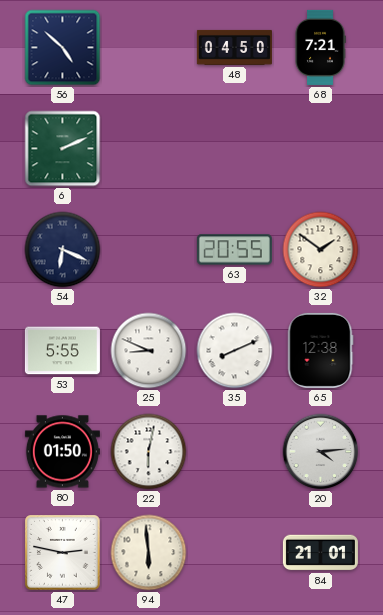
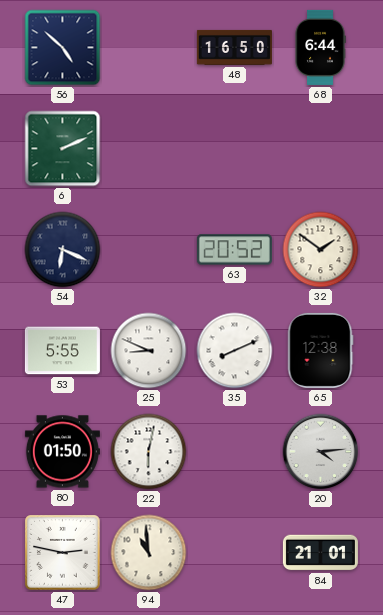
48: 04:50 -> 16:50 (234, 47)
68: 7:21 -> 6:44 (320, 47)
63: 20:55 -> 20:52 (234, 250)
94: 5:59 -> 10:59 (149, 553)
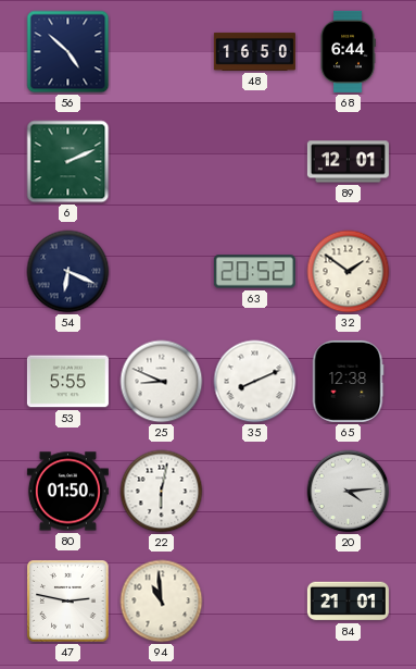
89: none -> 12:01 (348, 162)
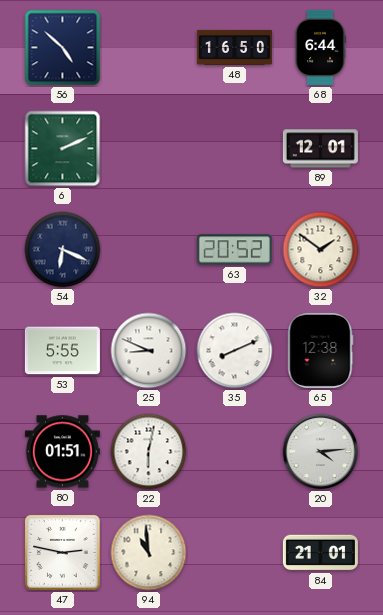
80: 01:50 -> 01:51 (62, 452)
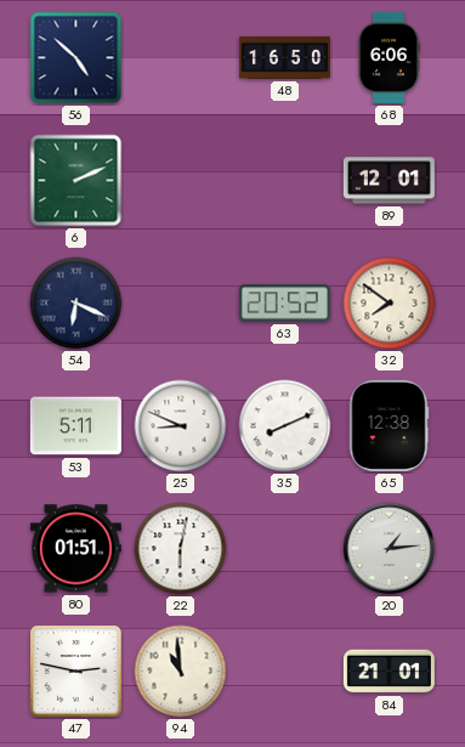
68: 6:44 -> 6:06 (389, 57)
32: 1:51 -> 7:51 (390, 304)
53: 5:55 -> 5:11 (75, 426)
20: 4:14 -> 1:14 (390, 549)
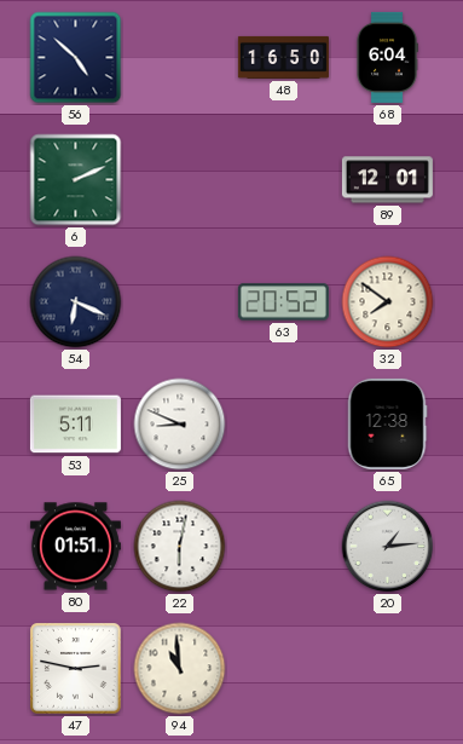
68: 6:06 -> 6:04 (387, 57)
35: 8:11 -> none (285, 426)
84: 21:01 -> none (389, 672)
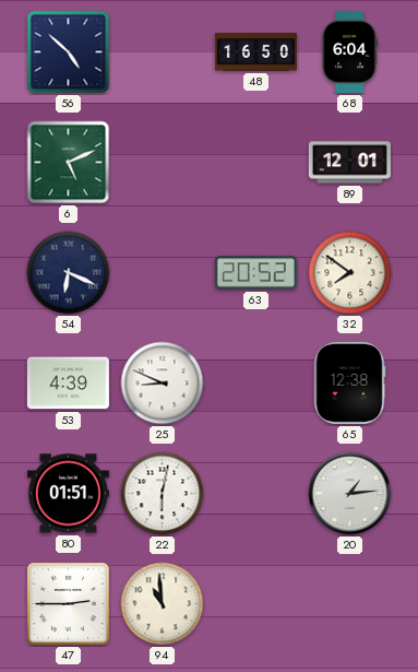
6: 2:11 -> 5:11 (69, 163)
53: 5:11 -> 4:39 (68, 384)
47: 2:47 -> 2:45 (69, 604)
